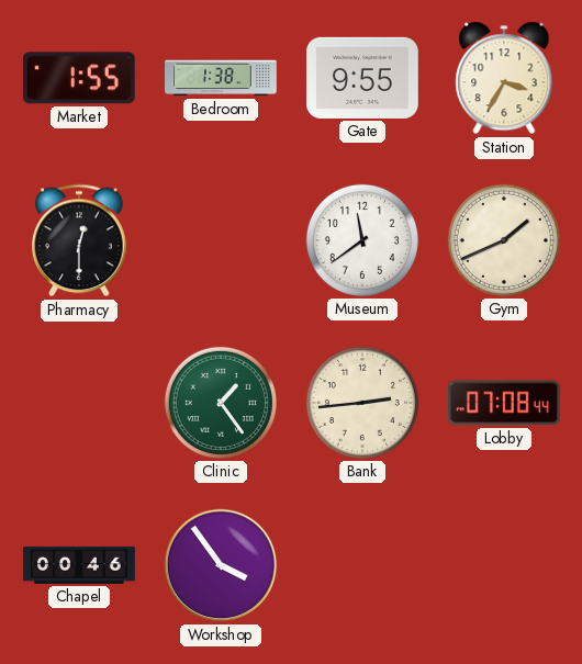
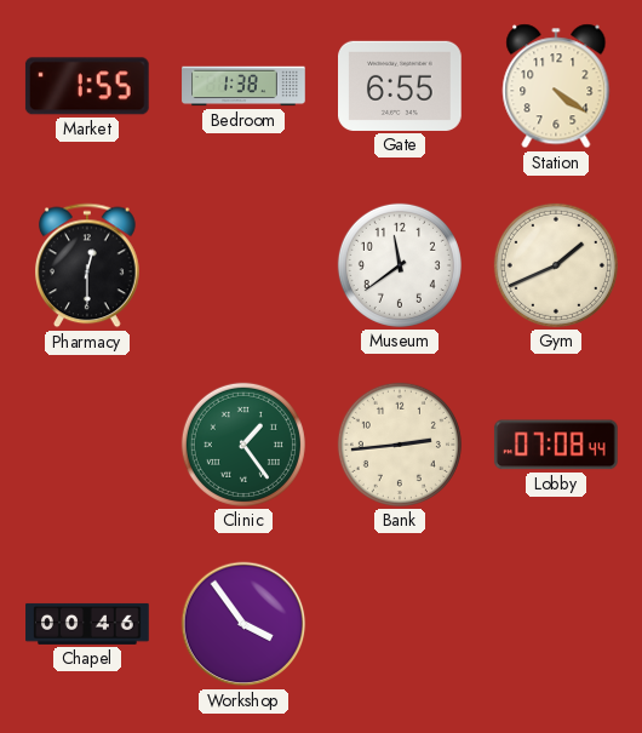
Gate: 9:55 -> 6:55 (401, 86)
Station: 3:35 -> 4:21 (556, 86)
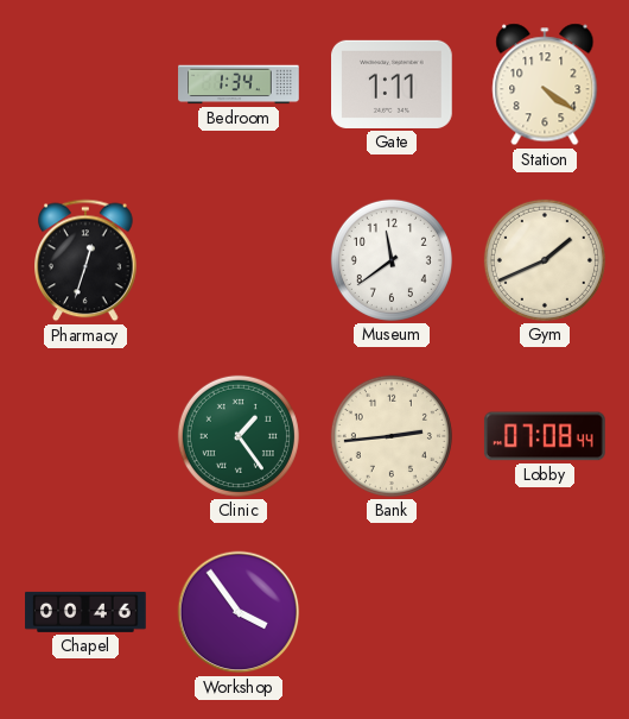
Market: 1:55 -> none (87, 86)
Bedroom: 1:38 -> 1:34 (239, 84)
Gate: 6:55 -> 1:11 (393, 84)
Pharmacy: 12:30 -> 12:33 (87, 260)
